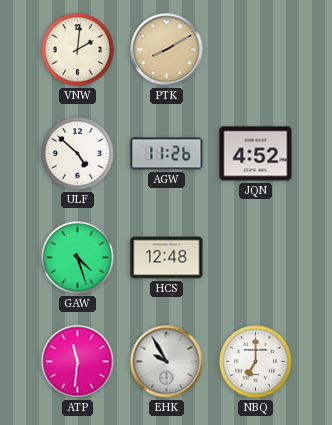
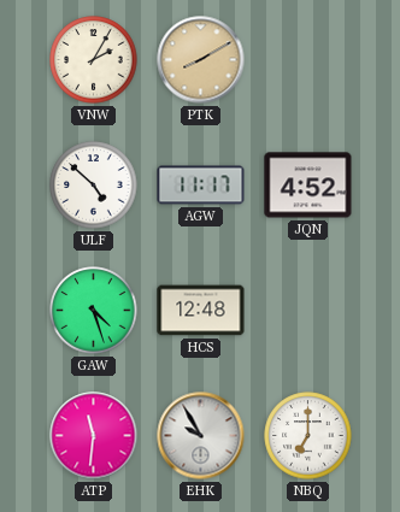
VNW: 2:01 -> 2:05 (94, 60)
AGW: 11:26 -> 11:17 (201, 186)
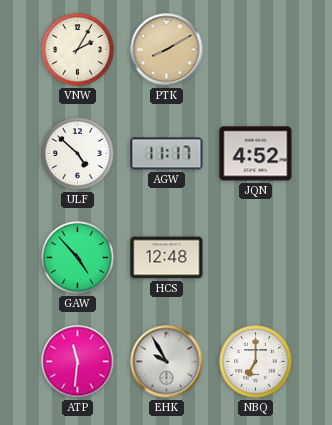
GAW: 4:27 -> 4:53 (78, 258)
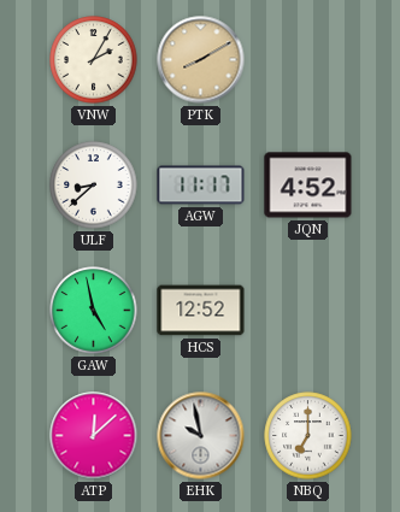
ULF: 4:52 -> 8:38 (94, 186)
GAW: 4:53 -> 4:58 (94, 311)
HCS: 12:48 -> 12:52 (201, 311)
ATP: 11:31 -> 12:08 (94, 436)
EHK: 9:55 -> 9:58 (201, 436)
